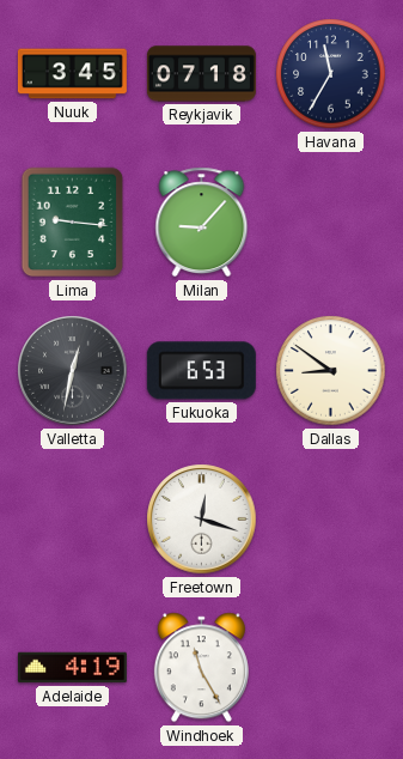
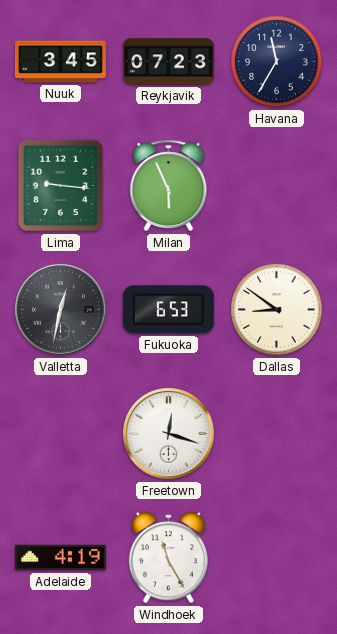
Reykjavik: 07:18 -> 07:23 (168, 62)
Milan: 9:07 -> 5:56 (169, 186)
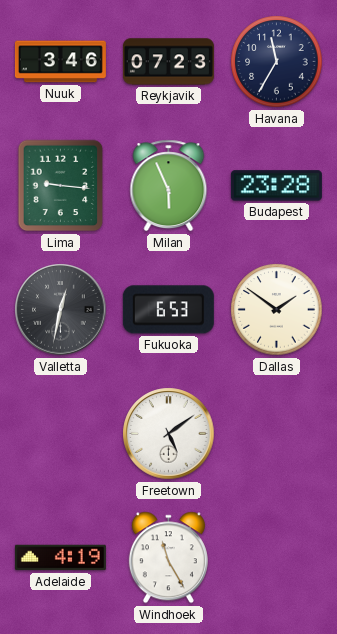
Nuuk: 3:45 -> 3:46 (60, 62)
Budapest: none -> 23:28 (276, 186)
Dallas: 8:51 -> 1:51 (277, 310)
Freetown: 12:18 -> 5:09 (169, 434)
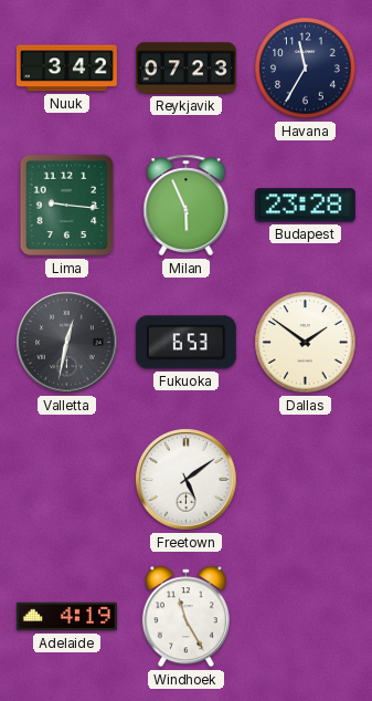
Nuuk: 3:46 -> 3:42 (66, 69)
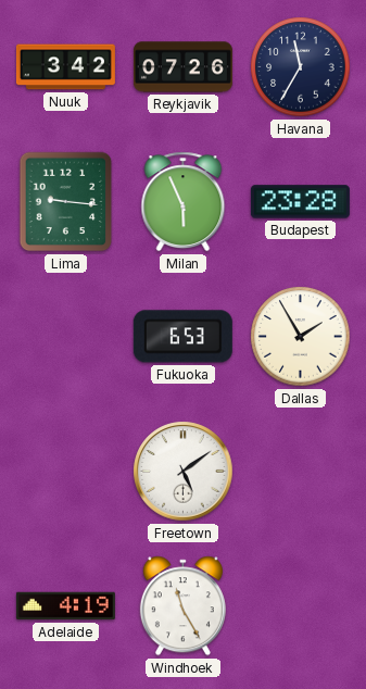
Reykjavik: 07:23 -> 07:26 (182, 67)
Valletta: 12:32 -> none (67, 343)
Dallas: 1:51 -> 1:55 (301, 337)
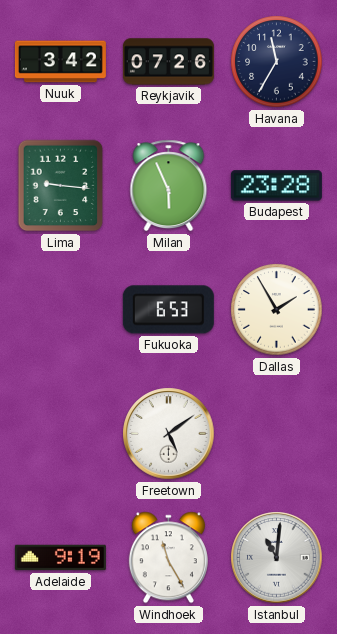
Adelaide: 4:19 -> 9:19 (60, 558)
Istanbul: none -> 11:01 (277, 558)
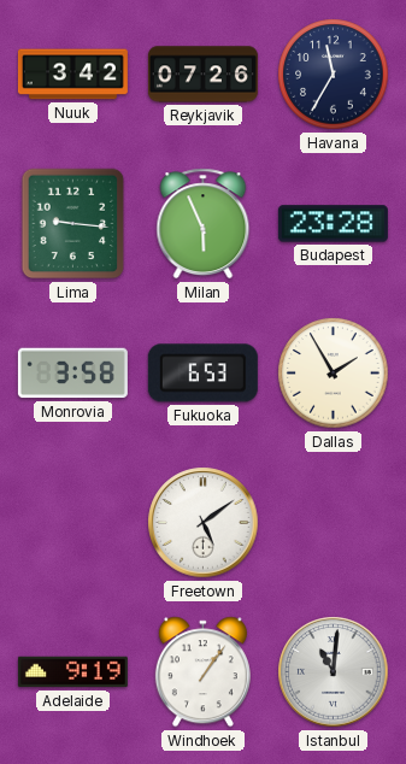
Monrovia: none -> 3:58 (72, 374)
Windhoek: 11:25 -> 1:06 (202, 672)
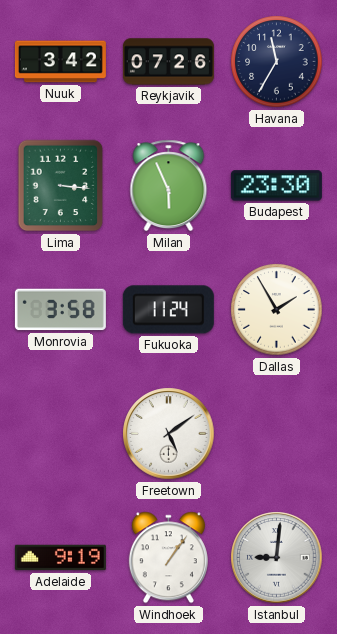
Lima: 9:16 -> 3:16 (61, 186)
Budapest: 23:28 -> 23:30 (276, 186)
Fukuoka: 6:53 -> 11:24 (168, 310)
Istanbul: 11:01 -> 9:01 (277, 558)
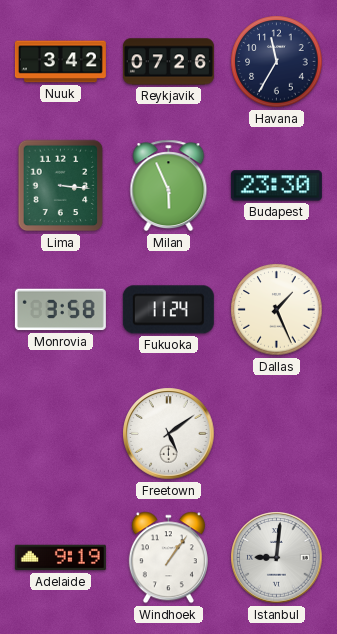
Dallas: 1:55 -> 1:26 (277, 310)
